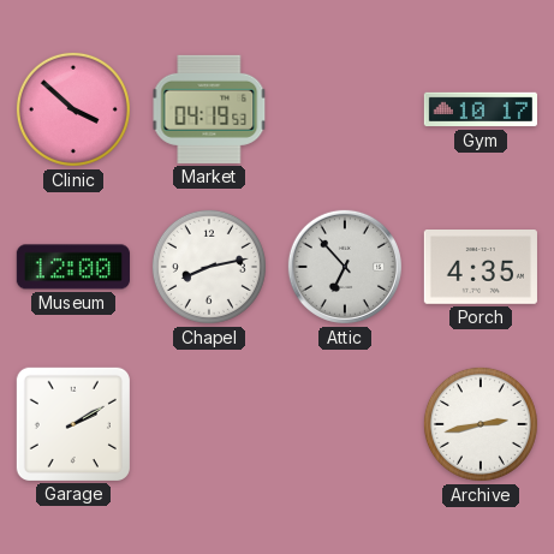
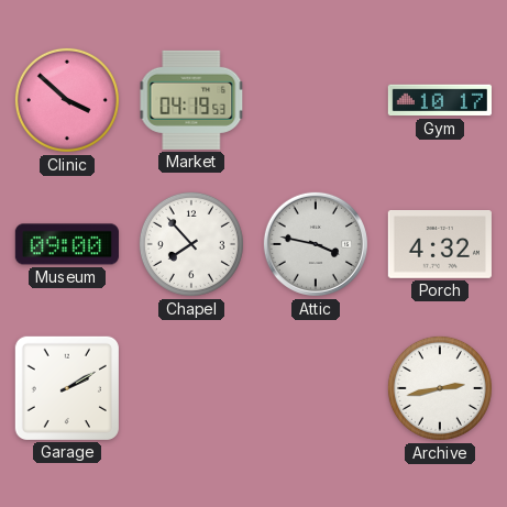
Museum: 12:00 -> 09:00 (67, 244)
Chapel: 8:13 -> 7:53 (191, 244)
Attic: 6:53 -> 3:47 (316, 244)
Porch: 4:35 -> 4:32 (440, 245)
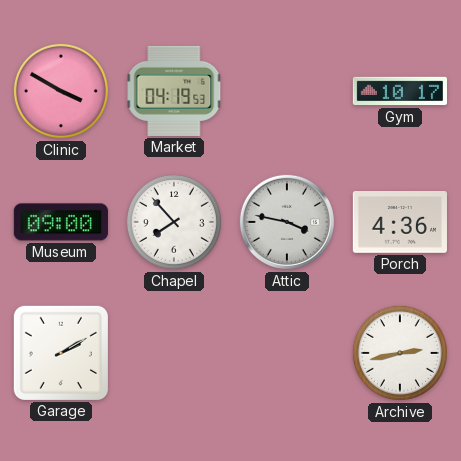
Clinic: 3:52 -> 3:50 (61, 91)
Porch: 4:32 -> 4:36 (400, 223)
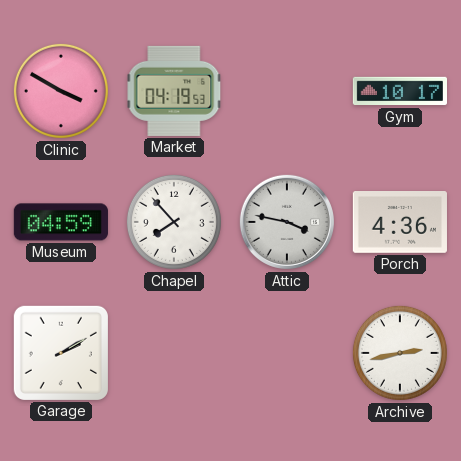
Museum: 09:00 -> 04:59 (61, 222)
